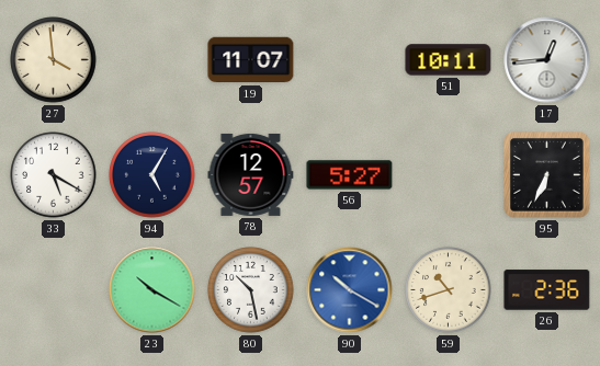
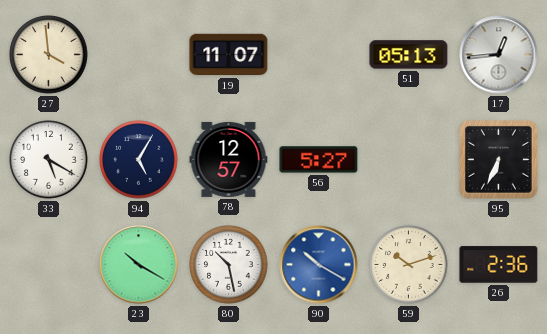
51: 10:11 -> 05:13 (409, 55)
59: 10:42 -> 10:12 (409, 265)
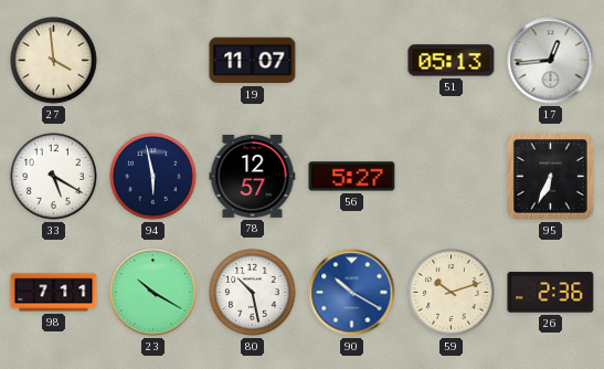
94: 5:05 -> 5:58 (153, 177)
98: none -> 7:11 (54, 293)
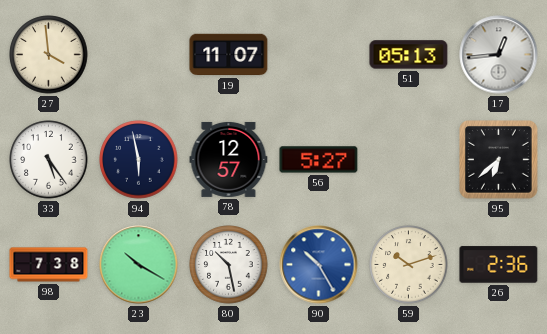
33: 5:20 -> 5:24 (49, 160)
95: 6:34 -> 6:38 (499, 160)
98: 7:11 -> 7:38 (49, 265)
90: 10:20 -> 10:25 (319, 265)
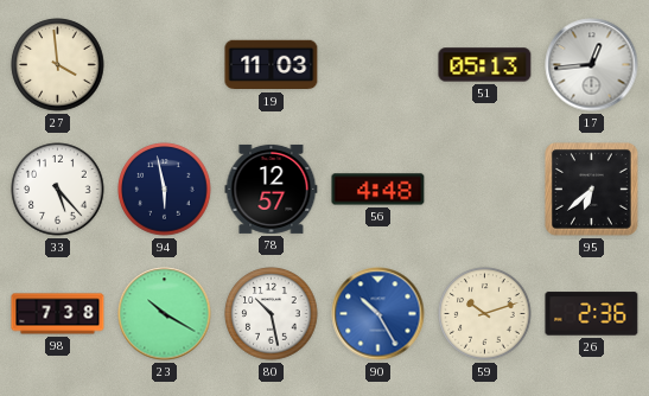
19: 11:07 -> 11:03 (272, 65)
33: 5:24 -> 5:23 (58, 190)
56: 5:27 -> 4:48 (378, 190)
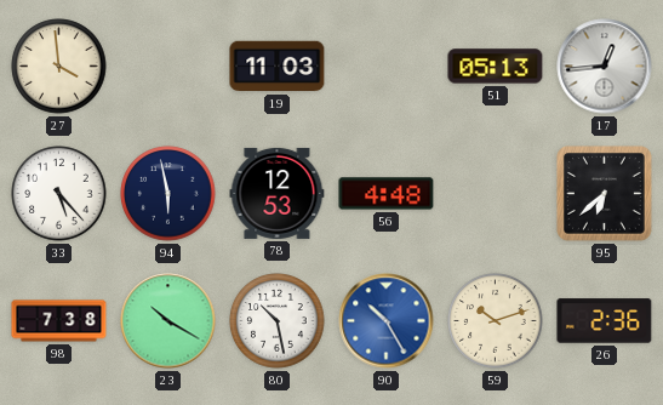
78: 12:57 -> 12:53 (278, 193)
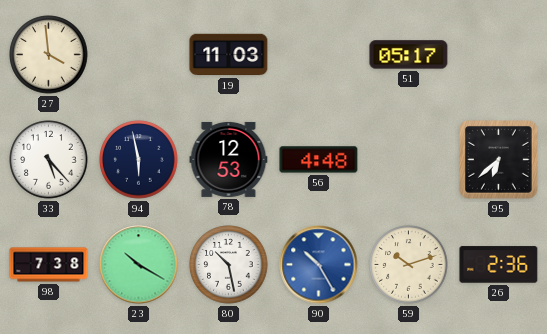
51: 05:13 -> 05:17 (409, 55)
17: 12:44 -> none (605, 67)
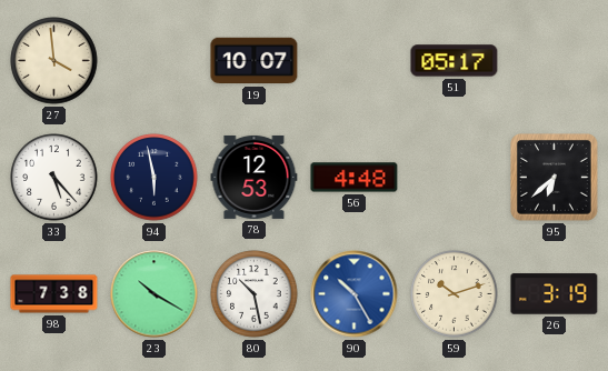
19: 11:03 -> 10:07 (255, 61)
26: 2:36 -> 3:19 (555, 294)
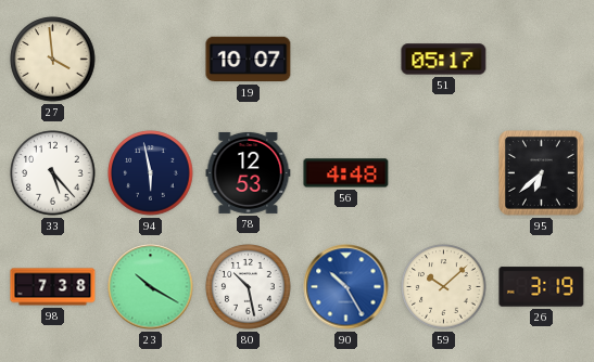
59: 10:12 -> 10:08 (444, 287)
